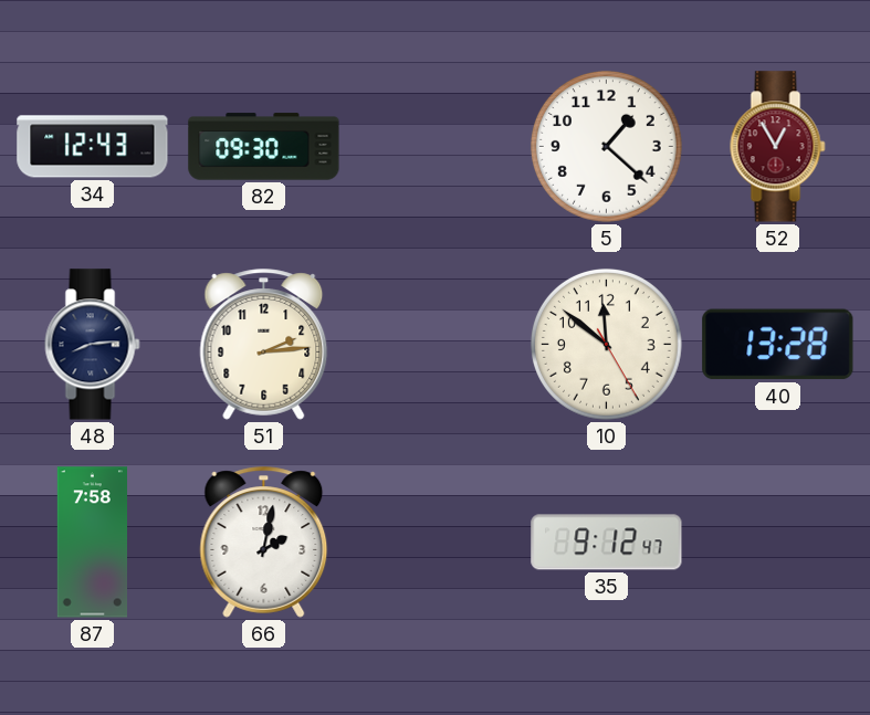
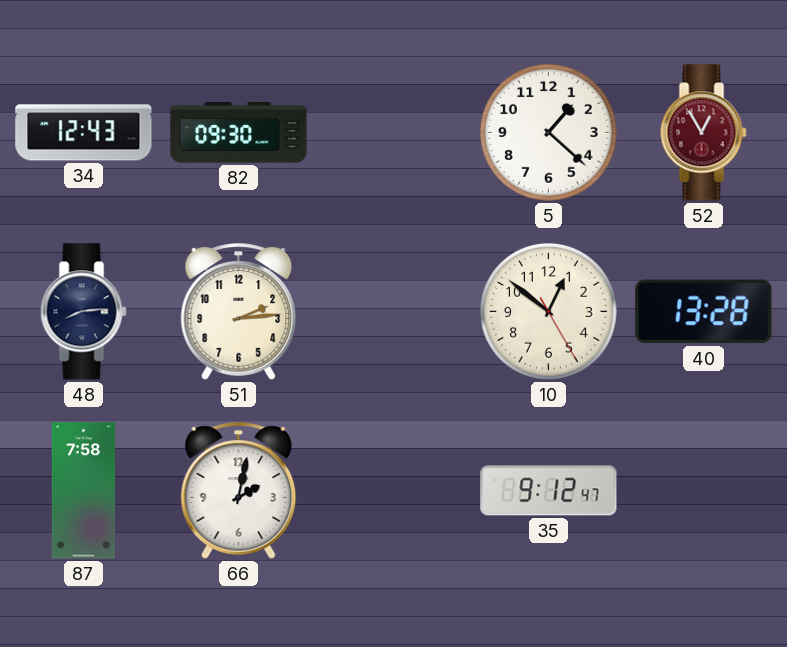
10: 11:51 -> 12:51 (548, 311)
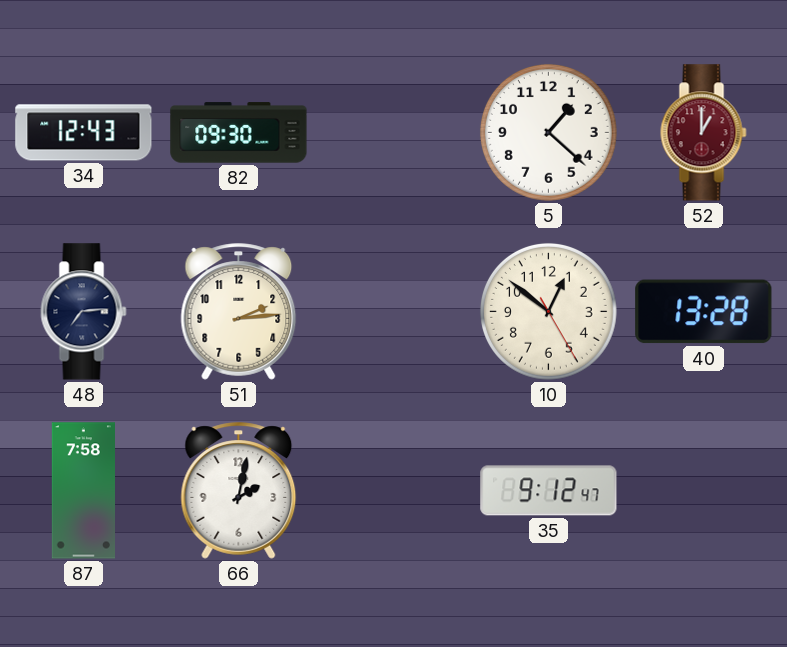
52: 12:55 -> 1:00 (704, 133)
48: 8:14 -> 7:14 (84, 312)
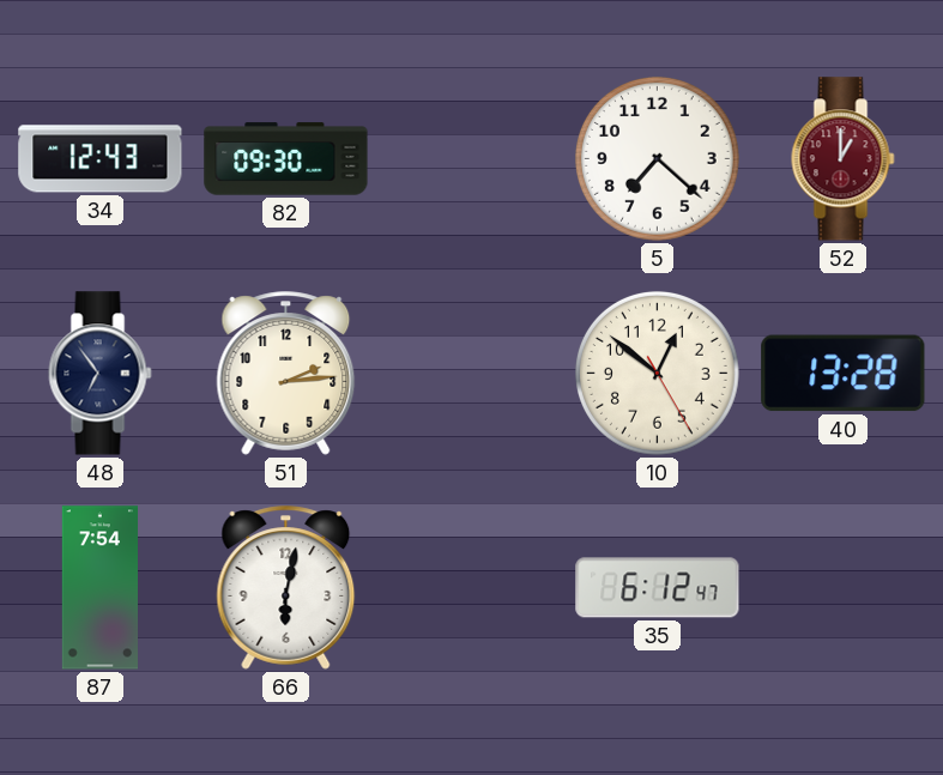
5: 1:22 -> 7:22 (657, 158)
48: 7:14 -> 6:54 (101, 374)
87: 7:58 -> 7:54 (99, 588)
66: 2:02 -> 6:02 (286, 588)
35: 9:12 -> 6:12 (658, 588)
